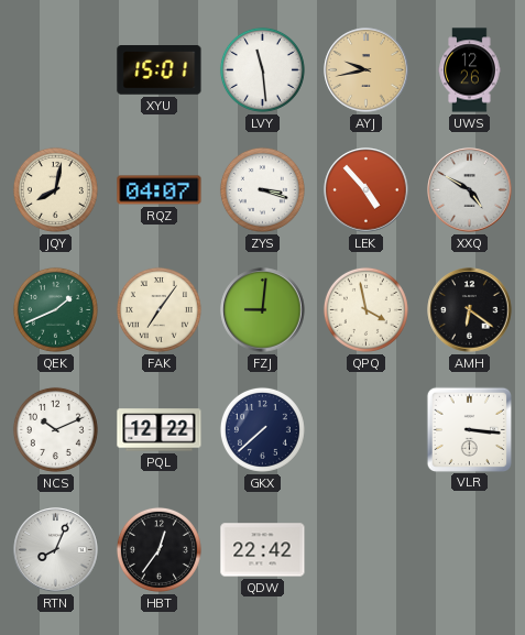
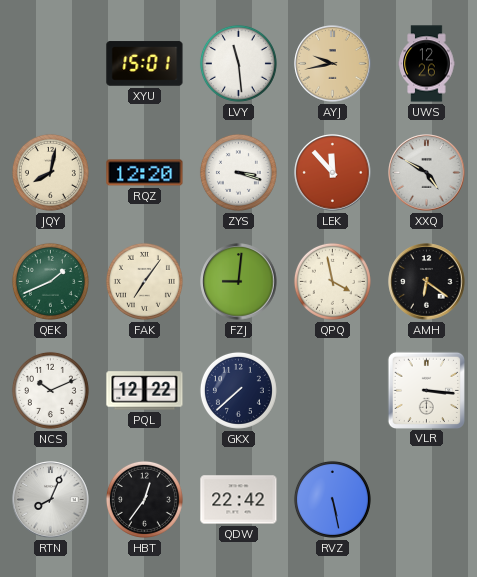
RQZ: 04:07 -> 12:20 (145, 173)
LEK: 4:53 -> 11:53 (333, 173)
RVZ: none -> 5:28 (332, 499)
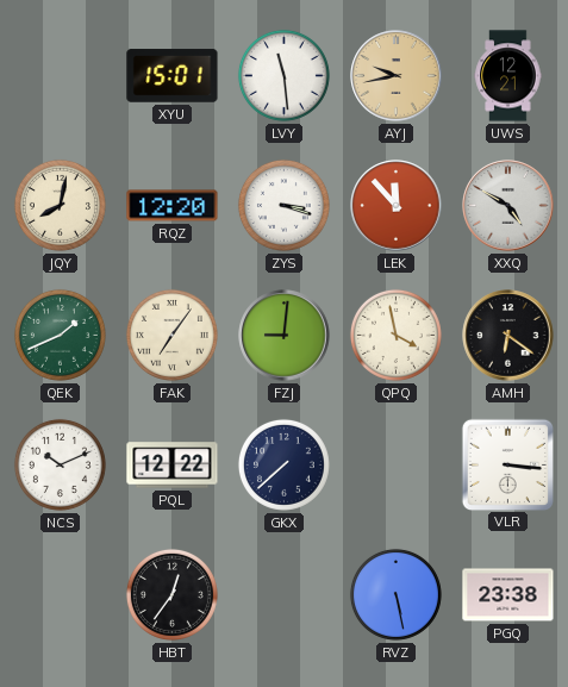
UWS: 12:26 -> 12:21 (508, 76)
RTN: 8:04 -> none (51, 500)
QDW: 22:42 -> none (239, 500)
PGQ: none -> 23:38 (508, 595)
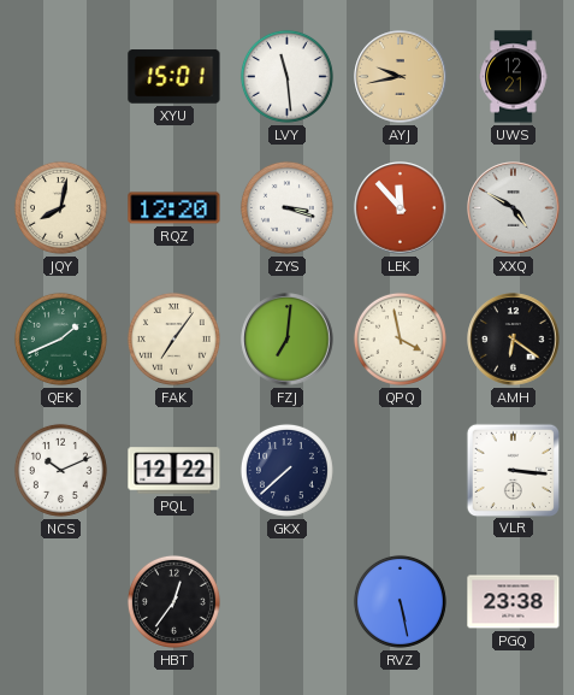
FZJ: 9:01 -> 7:01 (288, 340)
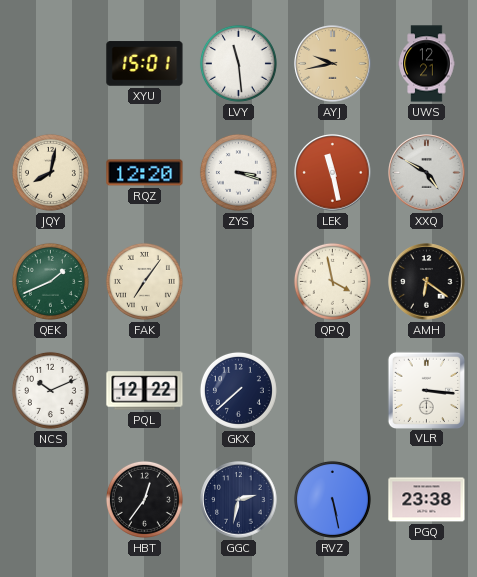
LEK: 11:53 -> 11:28 (333, 173)
FZJ: 7:01 -> none (288, 340)
GGC: none -> 2:32 (239, 500)
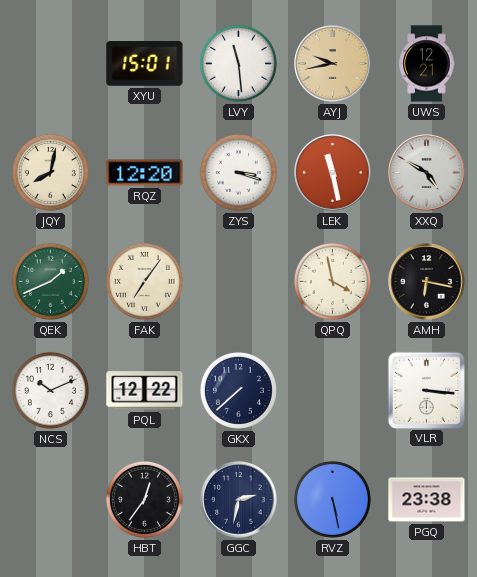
AMH: 6:21 -> 6:17 (427, 282)
